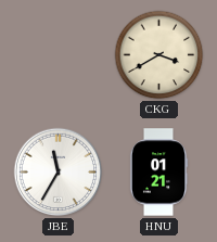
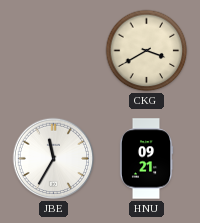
HNU: 01:21 -> 09:21 (146, 159)
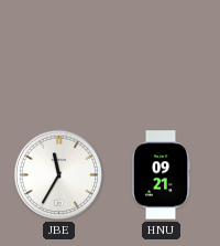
CKG: 3:40 -> none (147, 51)
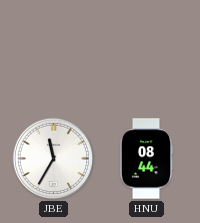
HNU: 09:21 -> 08:44 (146, 159)
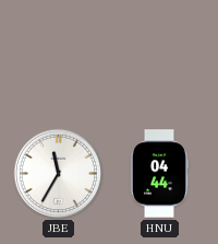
HNU: 08:44 -> 04:44 (159, 174)
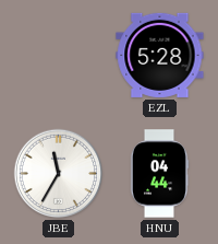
EZL: none -> 5:28 (160, 55)
